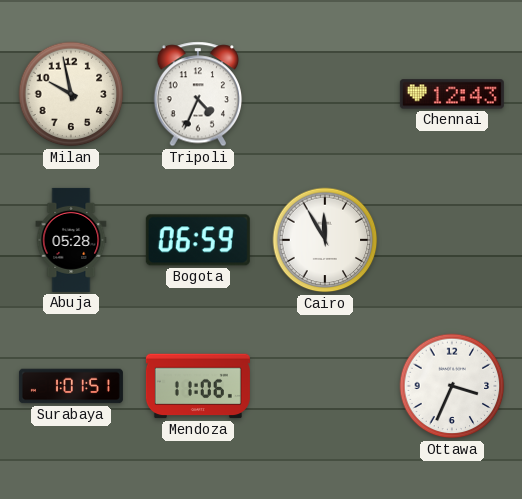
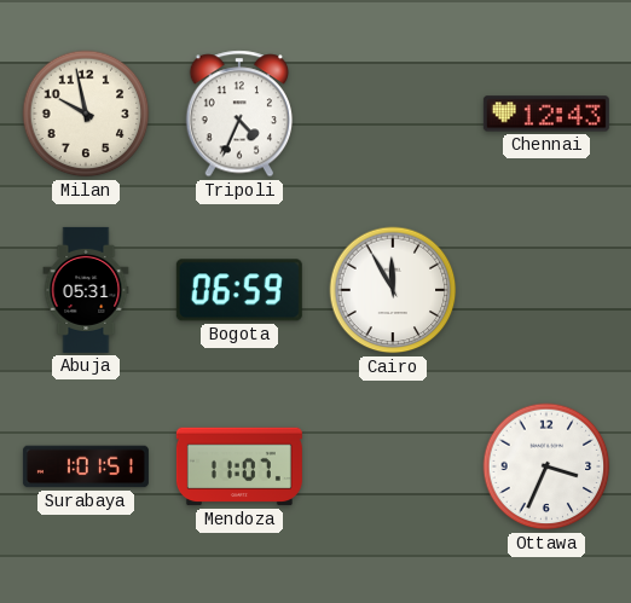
Abuja: 05:28 -> 05:31 (86, 290)
Mendoza: 11:06 -> 11:07 (239, 466)
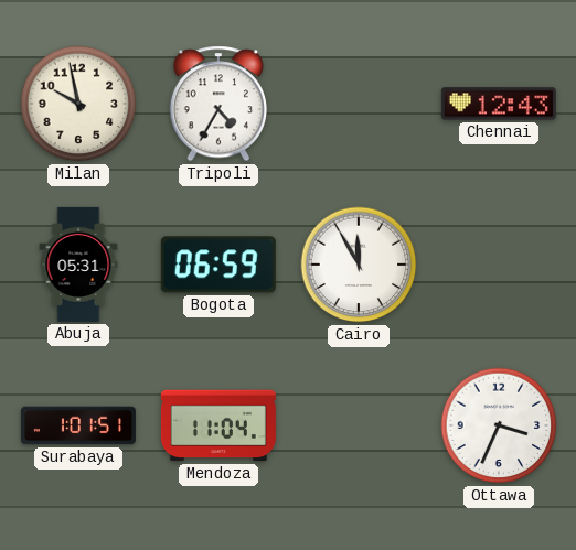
Tripoli: 4:34 -> 4:35 (218, 104)
Mendoza: 11:07 -> 11:04 (218, 425)
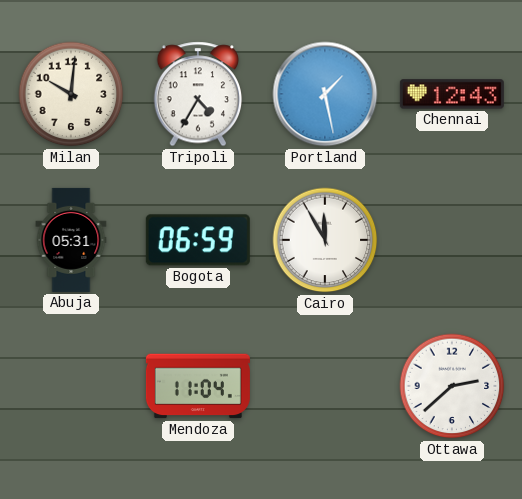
Milan: 9:58 -> 10:01 (71, 94)
Portland: none -> 1:28 (325, 94)
Surabaya: 1:01 -> none (78, 425)
Ottawa: 3:34 -> 2:38 (452, 386)
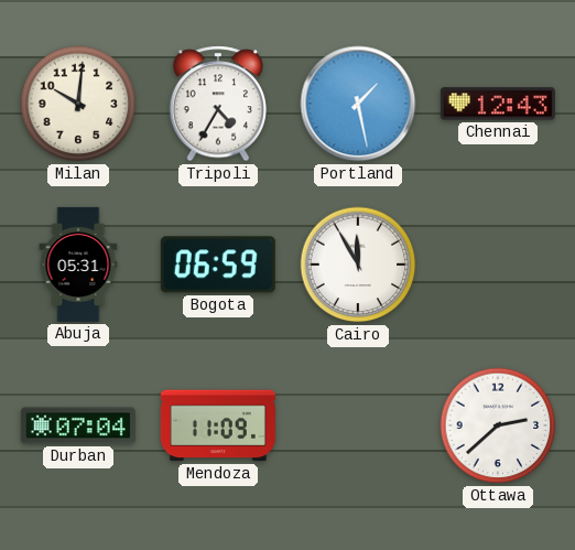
Durban: none -> 07:04 (78, 425)
Mendoza: 11:04 -> 11:09 (218, 425)
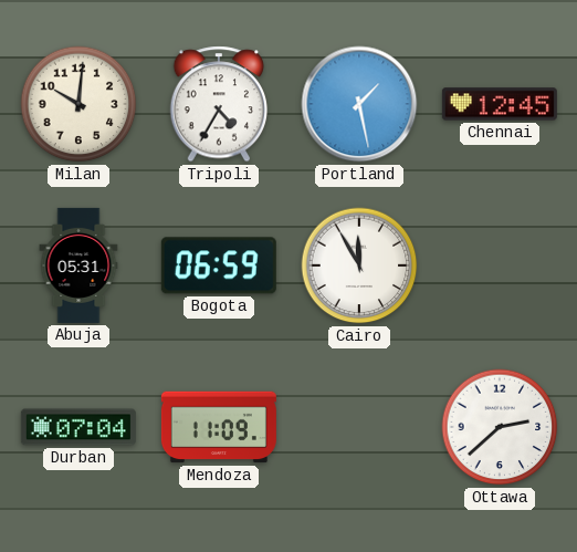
Chennai: 12:43 -> 12:45 (500, 104)
